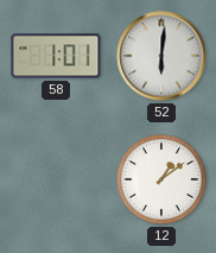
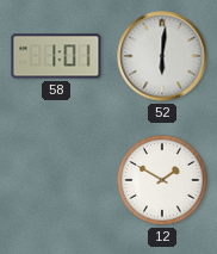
12: 1:09 -> 1:50 (162, 180)
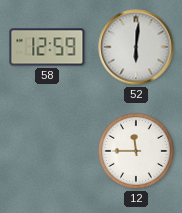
58: 1:01 -> 12:59 (47, 47)
12: 1:50 -> 11:45 (136, 151)
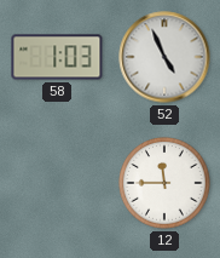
58: 12:59 -> 1:03 (57, 57)
52: 6:01 -> 4:56 (164, 57)
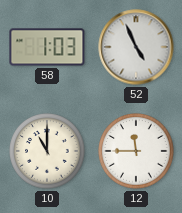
10: none -> 11:00 (47, 151)
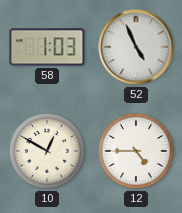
10: 11:00 -> 12:50 (47, 151)
12: 11:45 -> 4:45 (136, 151)
